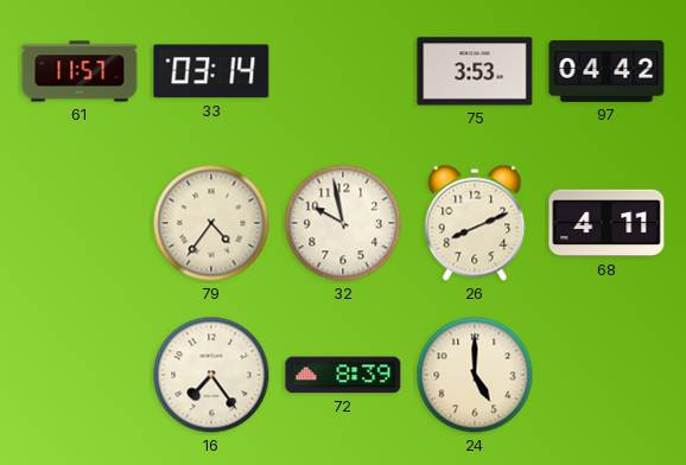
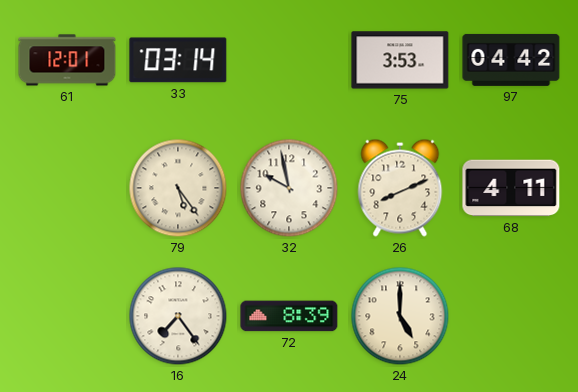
61: 11:57 -> 12:01 (67, 60)
79: 4:36 -> 5:24 (178, 188)
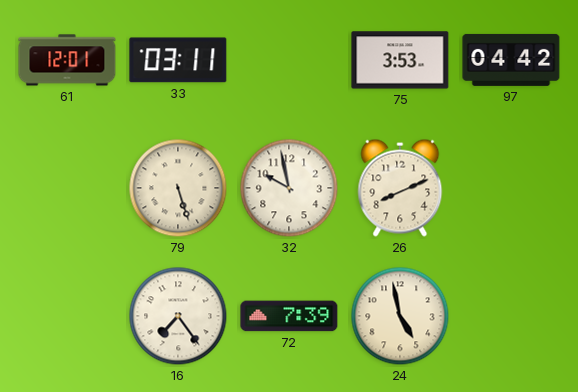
33: 03:14 -> 03:11 (178, 60)
79: 5:24 -> 5:27 (178, 188)
68: 4:11 -> none (511, 188)
72: 8:39 -> 7:39 (289, 316)
24: 5:00 -> 4:58 (400, 316)
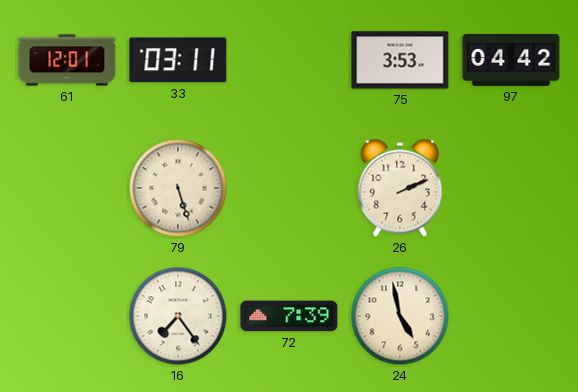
32: 9:58 -> none (289, 188)
26: 8:11 -> 2:11 (400, 188)
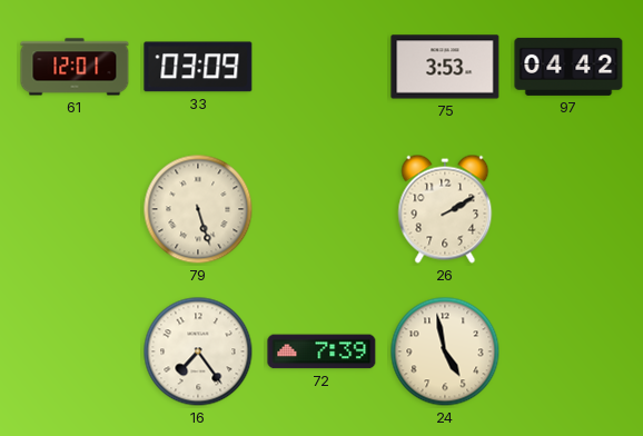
33: 03:11 -> 03:09 (198, 67)
26: 2:11 -> 2:10 (445, 209)
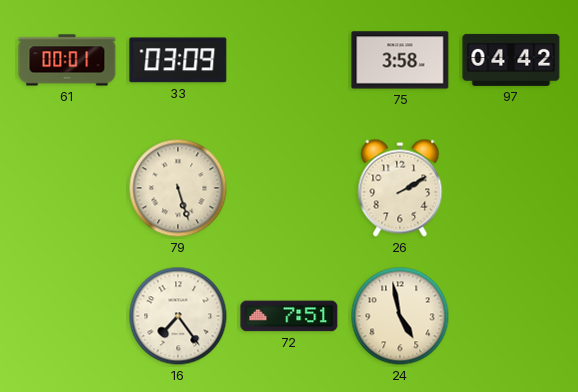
61: 12:01 -> 00:01 (67, 60)
75: 3:53 -> 3:58 (400, 60)
72: 7:39 -> 7:51 (289, 316)
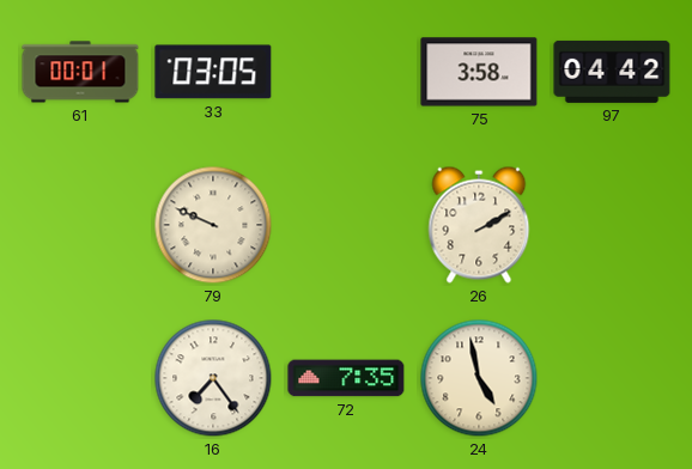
33: 03:09 -> 03:05 (213, 72)
79: 5:27 -> 9:49 (213, 225)
72: 7:51 -> 7:35 (346, 378)
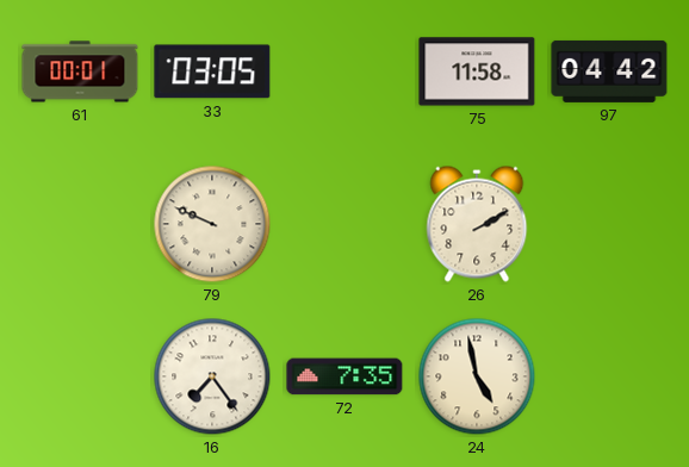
75: 3:58 -> 11:58 (477, 71)
